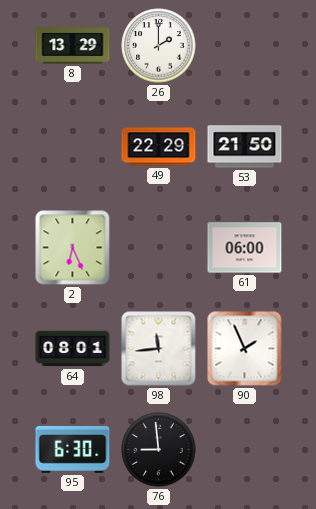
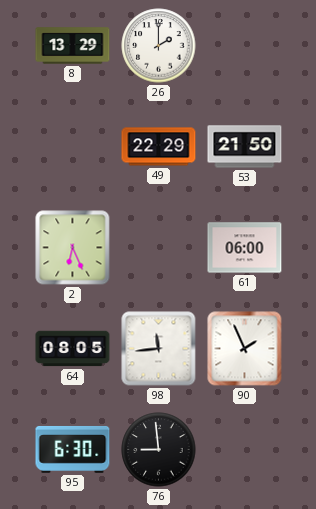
64: 08:01 -> 08:05 (73, 349)
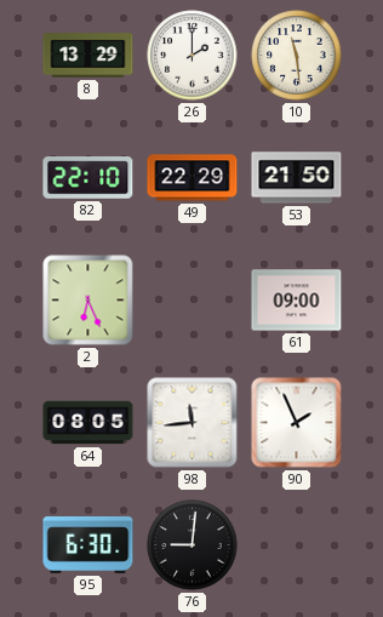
10: none -> 11:29 (297, 56)
82: none -> 22:10 (88, 178)
61: 06:00 -> 09:00 (297, 301)
76: 8:59 -> 9:01 (193, 545)
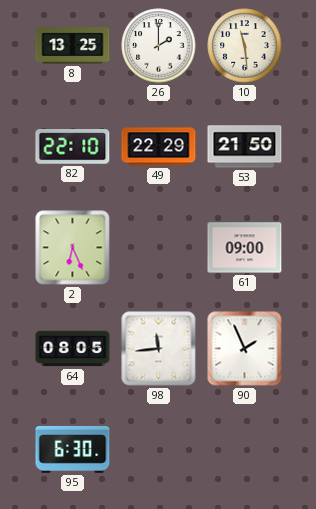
8: 13:29 -> 13:25 (73, 46)
76: 9:01 -> none (193, 545)
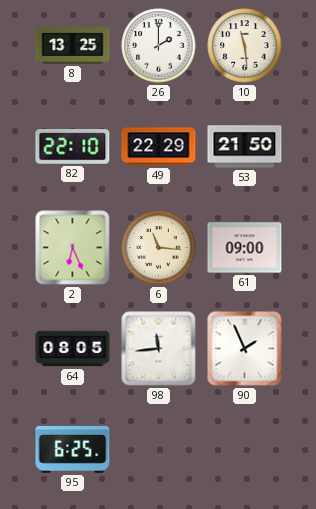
6: none -> 11:16 (159, 248)
95: 6:30 -> 6:25 (73, 449)
